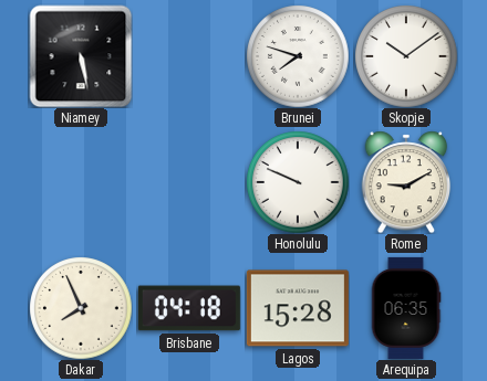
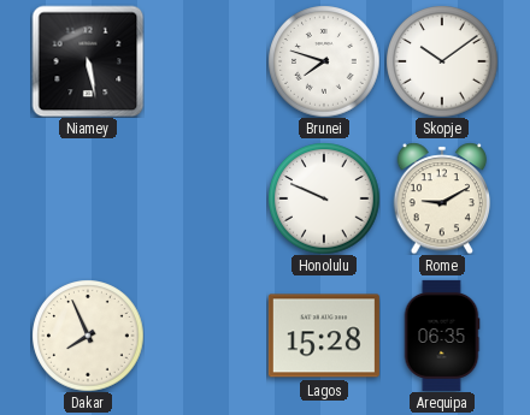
Brisbane: 04:18 -> none (189, 308)
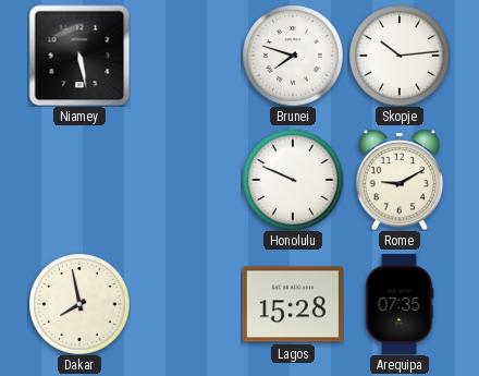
Skopje: 10:09 -> 10:14 (400, 56)
Dakar: 7:56 -> 7:58 (79, 304)
Arequipa: 06:35 -> 07:35 (400, 304)
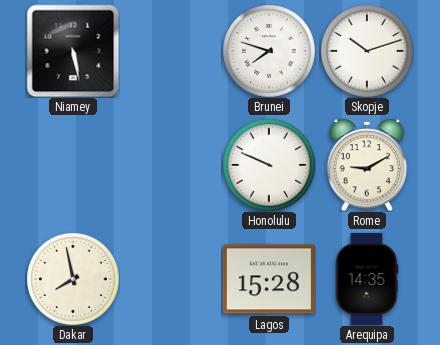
Skopje: 10:14 -> 10:12 (367, 51)
Arequipa: 07:35 -> 14:35 (367, 279)
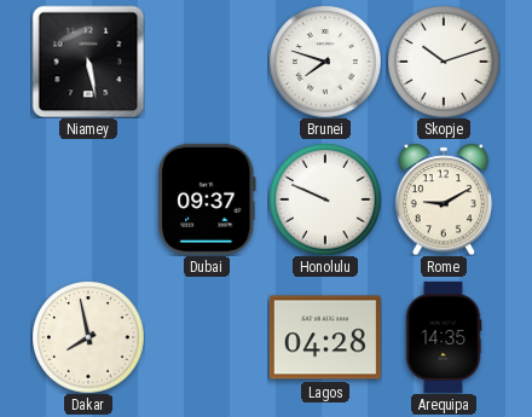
Dubai: none -> 09:37 (207, 199)
Lagos: 15:28 -> 04:28 (325, 337)
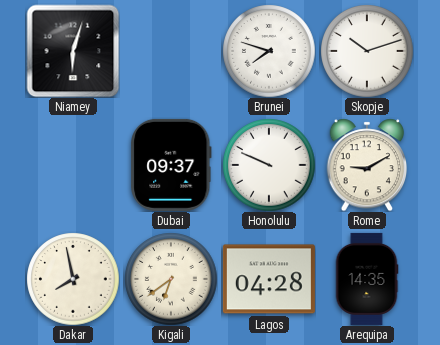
Niamey: 5:28 -> 6:03 (73, 51)
Kigali: none -> 6:39 (171, 279)
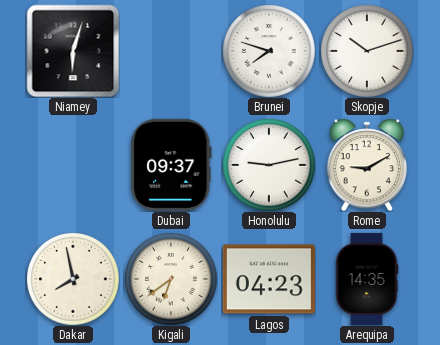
Honolulu: 9:49 -> 9:13 (269, 165)
Lagos: 04:28 -> 04:23 (269, 279)
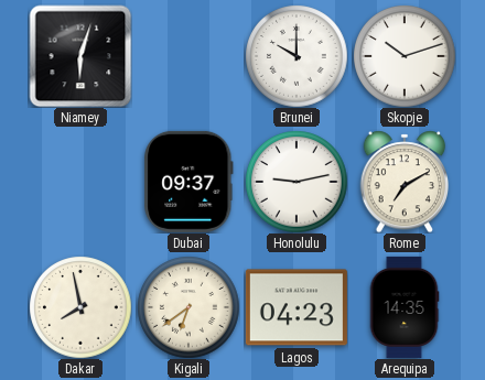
Brunei: 7:48 -> 10:00 (297, 56)
Rome: 9:10 -> 7:10 (405, 182)
